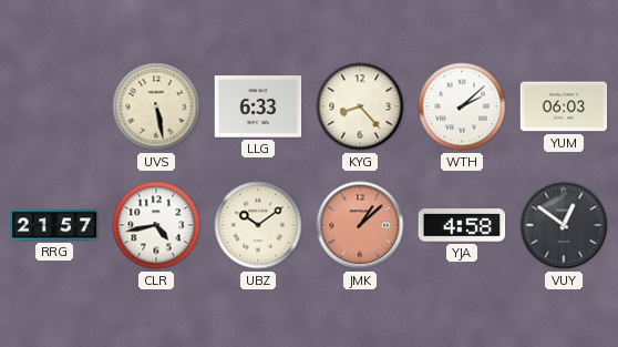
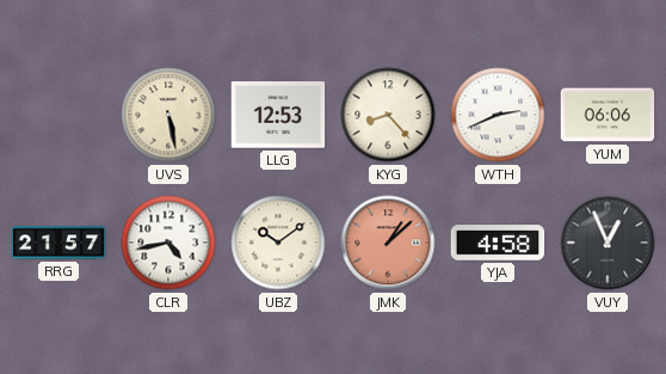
LLG: 6:33 -> 12:53 (278, 115)
WTH: 2:08 -> 2:41 (498, 115)
YUM: 06:03 -> 06:06 (608, 115)
VUY: 12:51 -> 12:56 (608, 243)
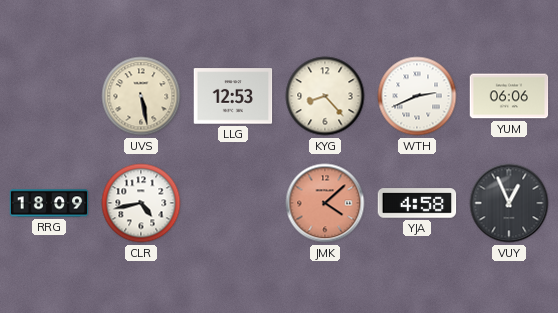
RRG: 21:57 -> 18:09 (49, 203)
UBZ: 10:09 -> none (278, 243)
JMK: 1:08 -> 4:08 (325, 203)
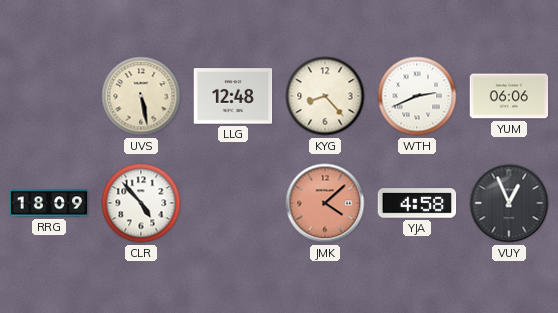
LLG: 12:53 -> 12:48 (233, 96)
CLR: 4:43 -> 4:53 (141, 203)
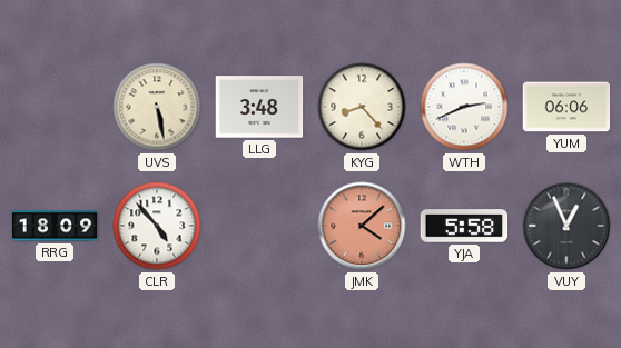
LLG: 12:48 -> 3:48 (259, 107)
YJA: 4:58 -> 5:58 (464, 226)
